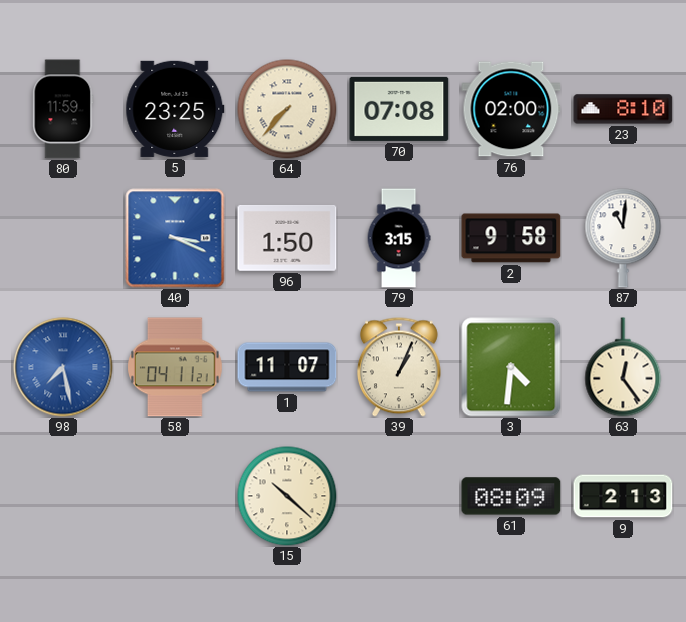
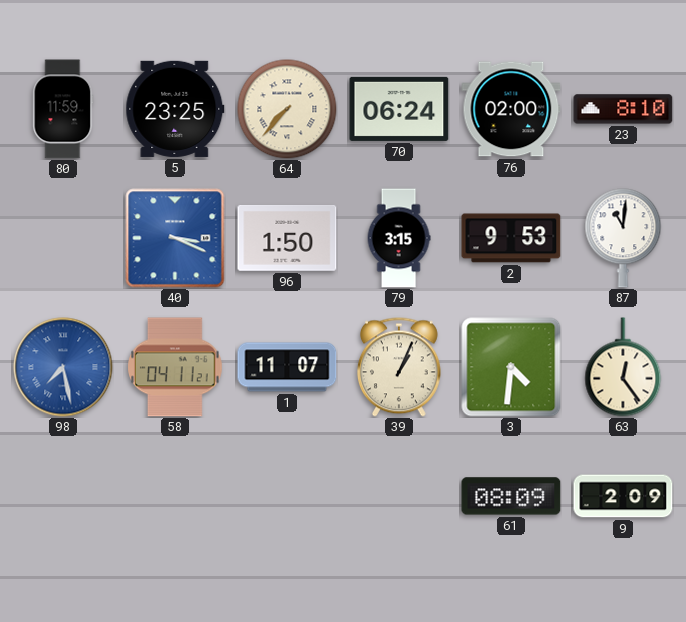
70: 07:08 -> 06:24 (399, 109)
2: 9:58 -> 9:53 (511, 238)
15: 10:22 -> none (287, 496)
9: 2:13 -> 2:09 (623, 496)
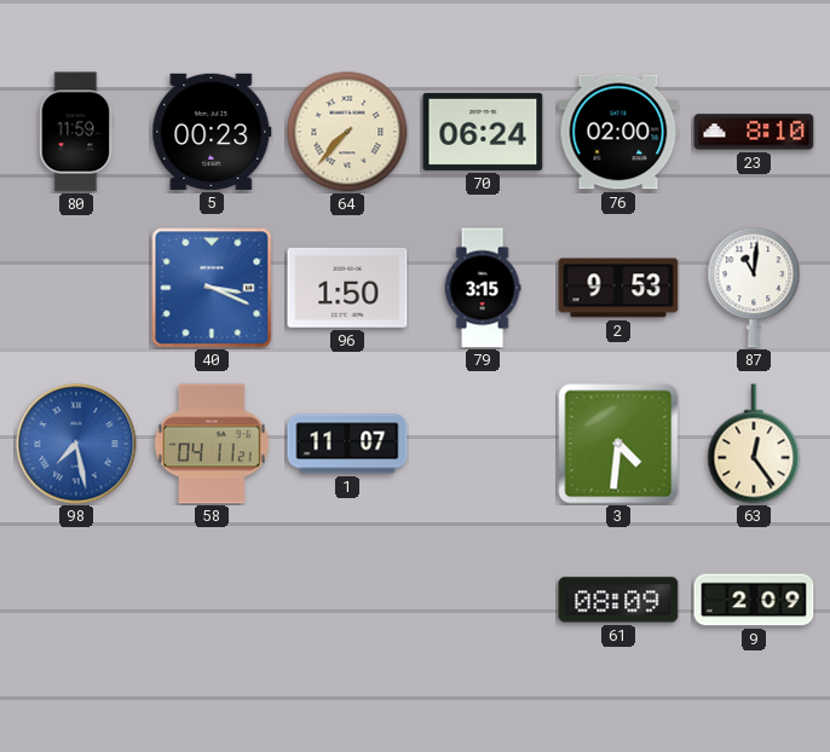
5: 23:25 -> 00:23 (212, 132)
39: 1:04 -> none (399, 367)
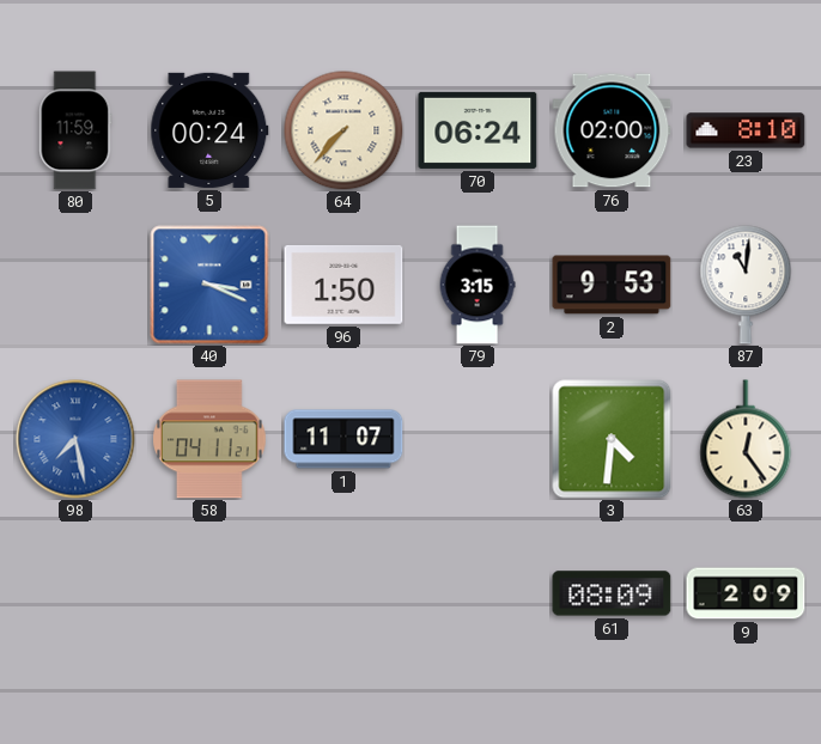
5: 00:23 -> 00:24 (209, 130)
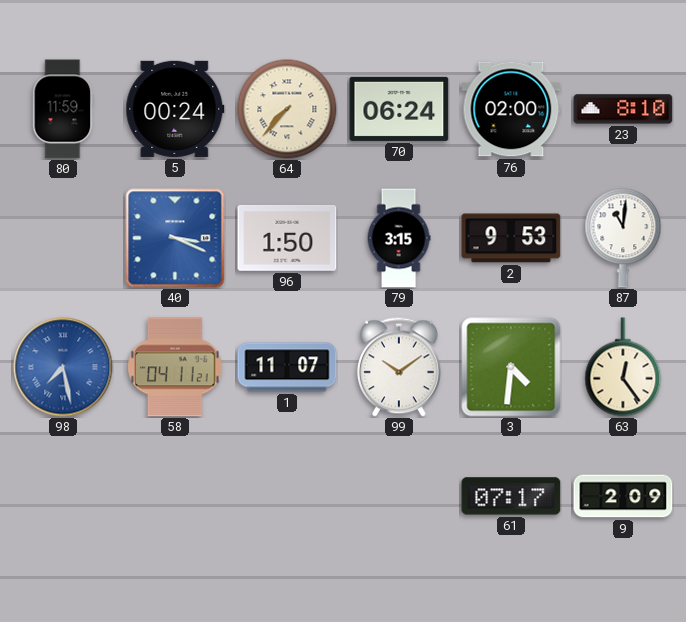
99: none -> 10:09 (399, 367)
61: 08:09 -> 07:17 (511, 496)
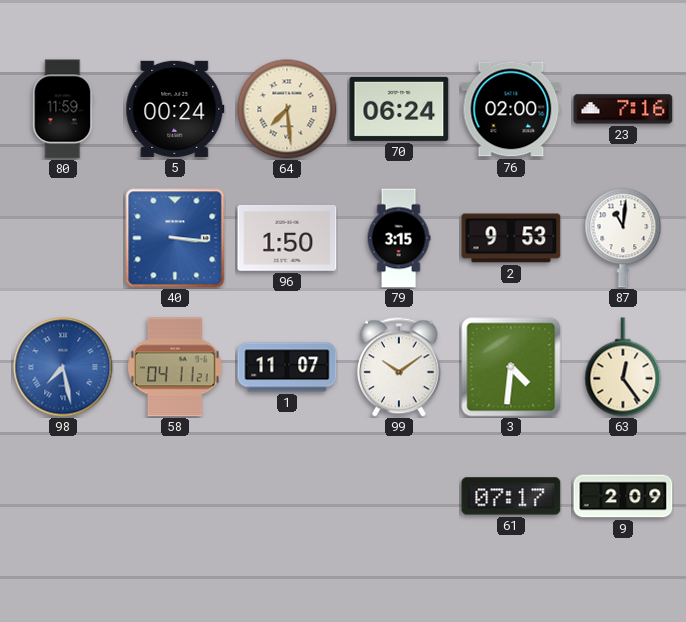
64: 7:37 -> 7:29 (287, 109)
23: 8:10 -> 7:16 (623, 109)
40: 3:19 -> 3:16 (175, 238)
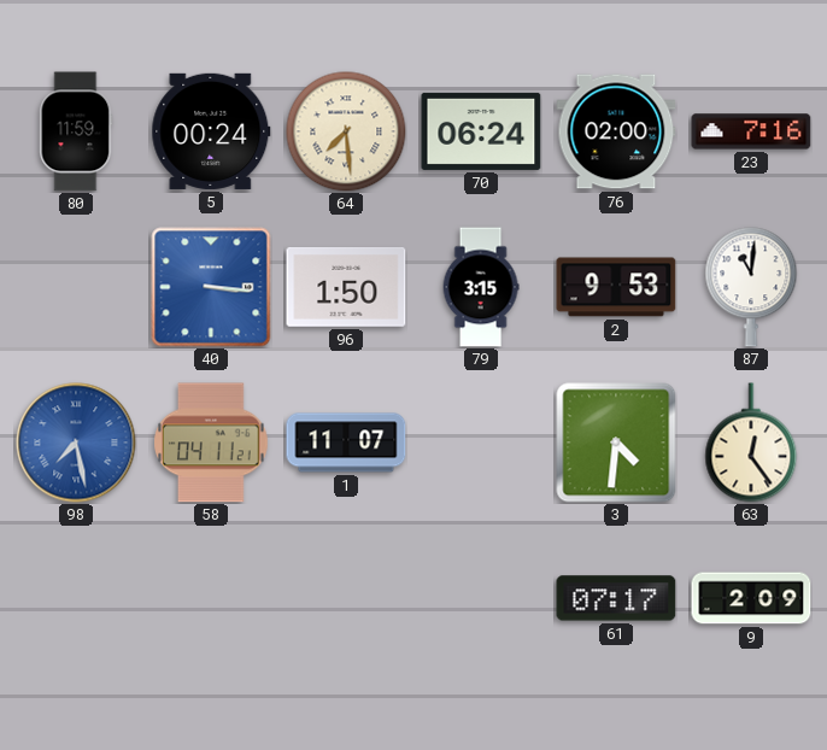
99: 10:09 -> none (399, 367)
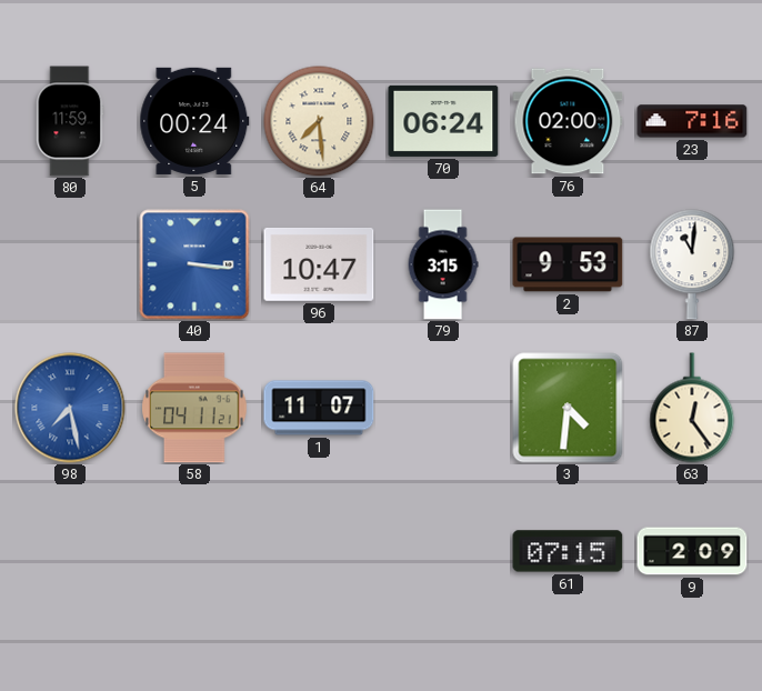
96: 1:50 -> 10:47 (319, 264)
61: 07:17 -> 07:15 (568, 551)
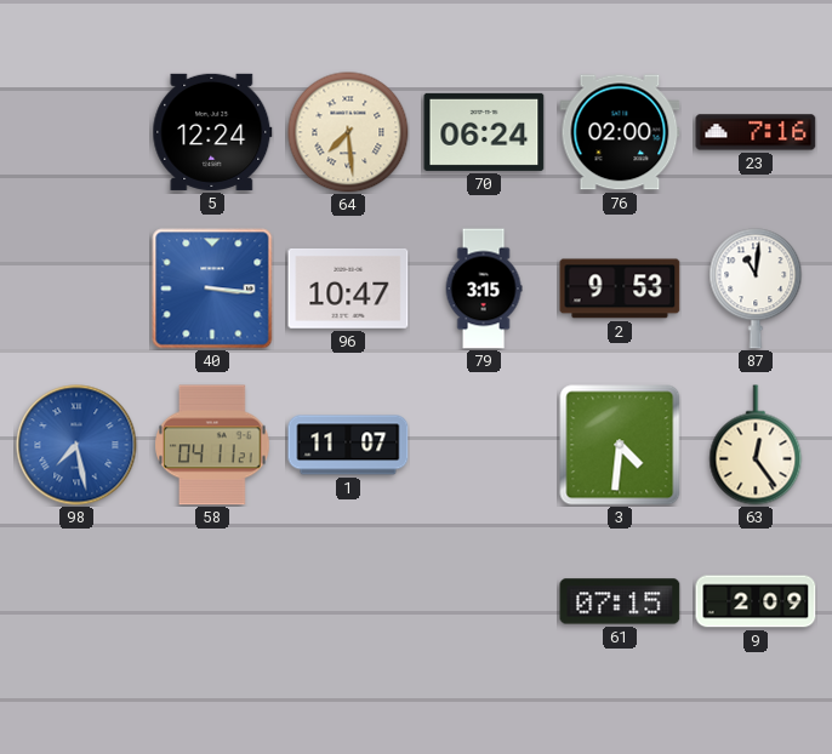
80: 11:59 -> none (70, 121)
5: 00:24 -> 12:24 (212, 132)
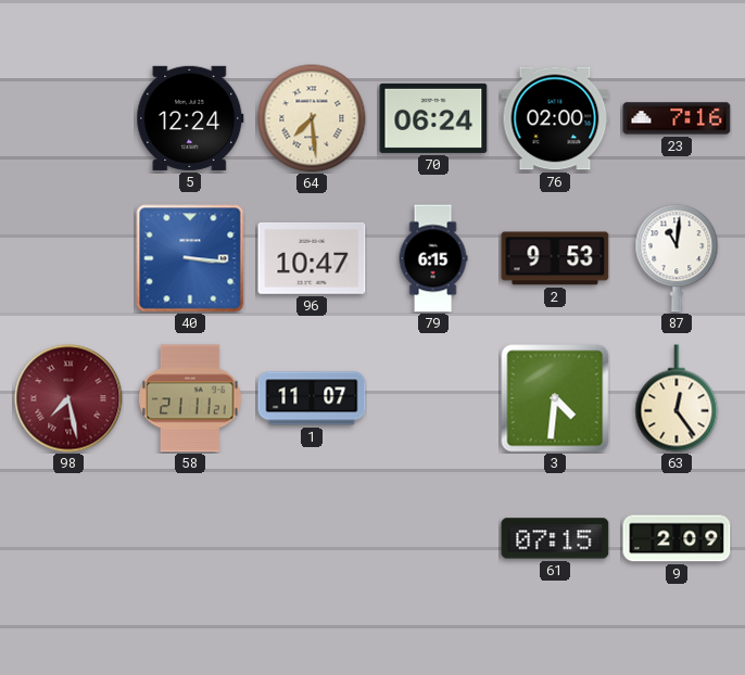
79: 3:15 -> 6:15 (433, 258)
98 dial: blue -> burgundy (68, 398)
58: 04:11 -> 21:11 (190, 398)
